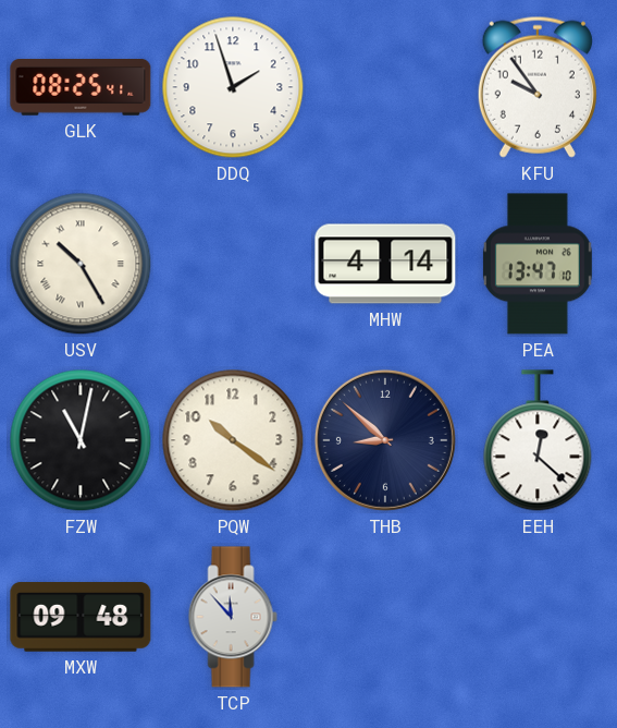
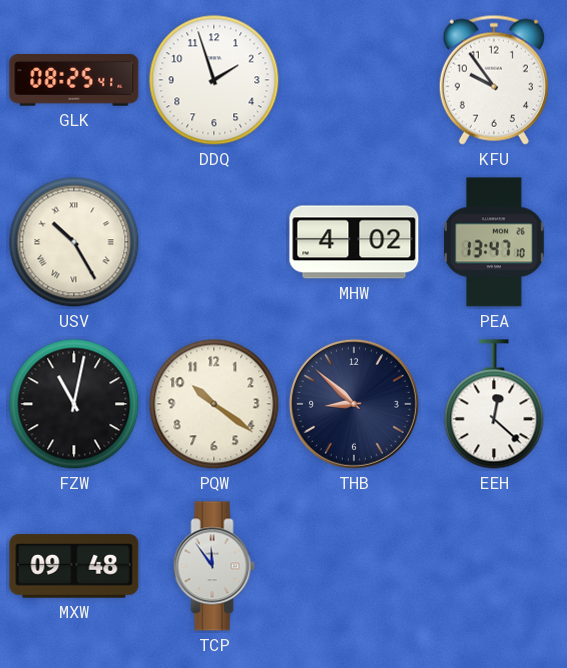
MHW: 4:14 -> 4:02 (354, 242)
TCP: 11:53 -> 11:54 (214, 566)
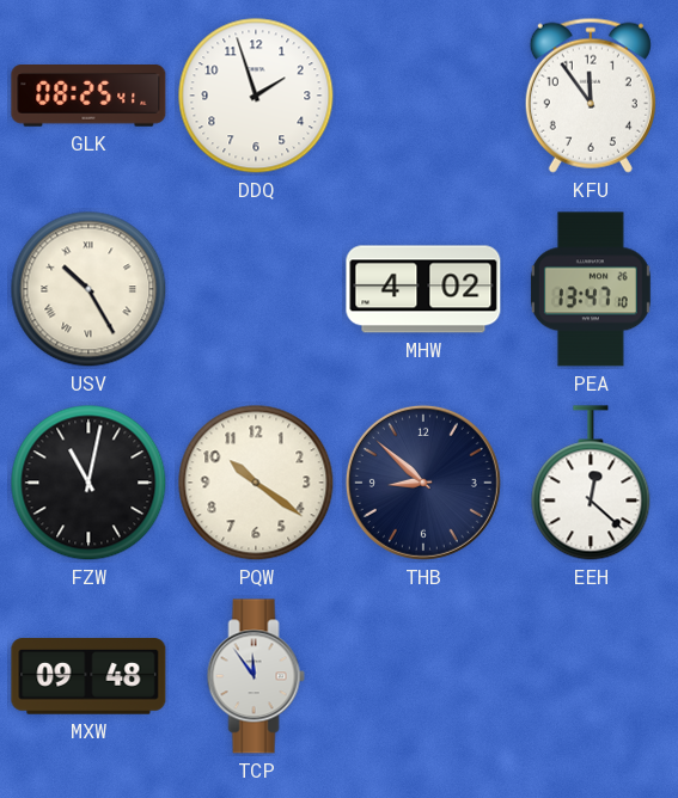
KFU: 9:54 -> 11:54 (591, 96)
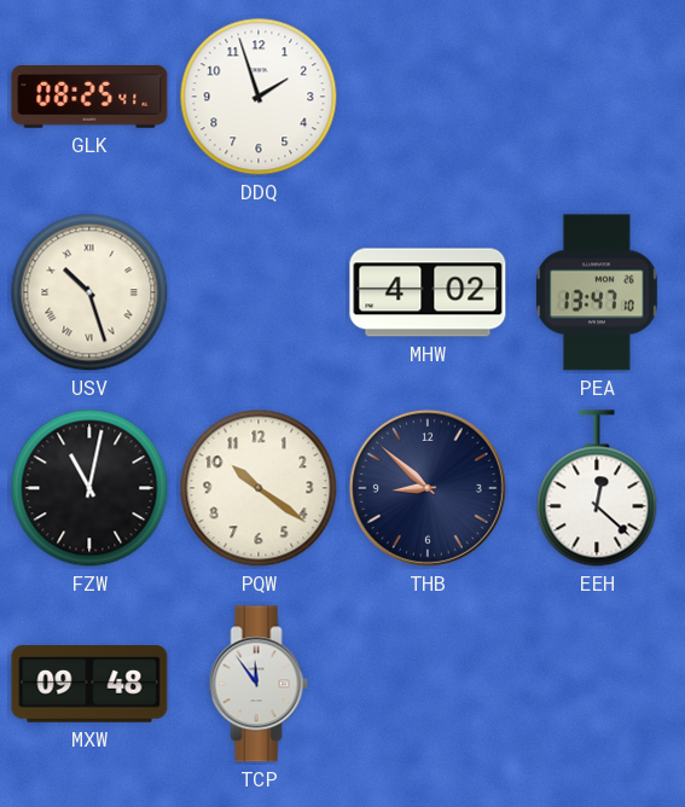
KFU: 11:54 -> none (591, 96)
USV: 10:25 -> 10:27 (89, 292)
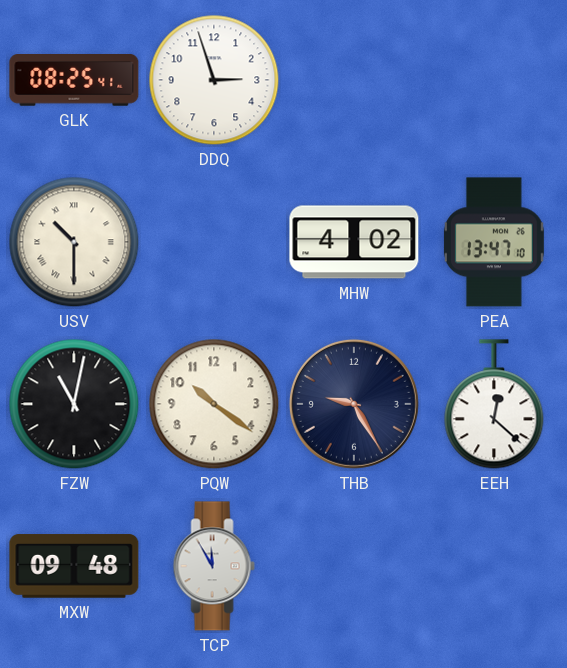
DDQ: 1:57 -> 2:57 (214, 80)
USV: 10:27 -> 10:30 (74, 242)
THB: 8:52 -> 9:25 (354, 404)
TCP: 11:54 -> 11:55 (214, 566)
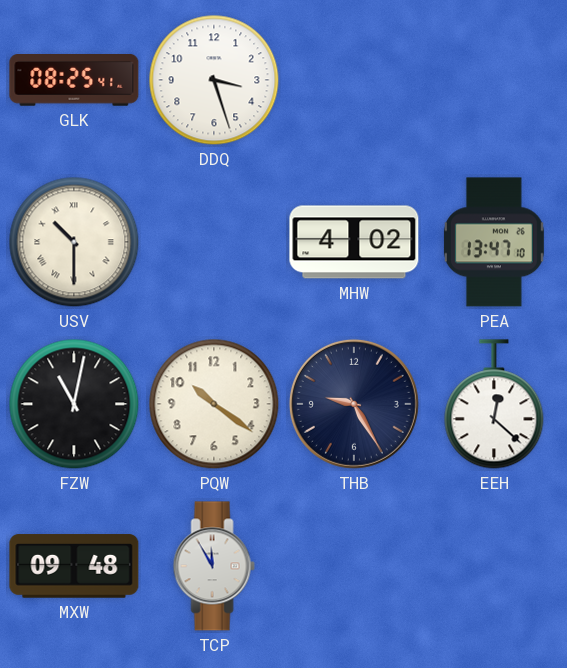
DDQ: 2:57 -> 3:27 (214, 80)
